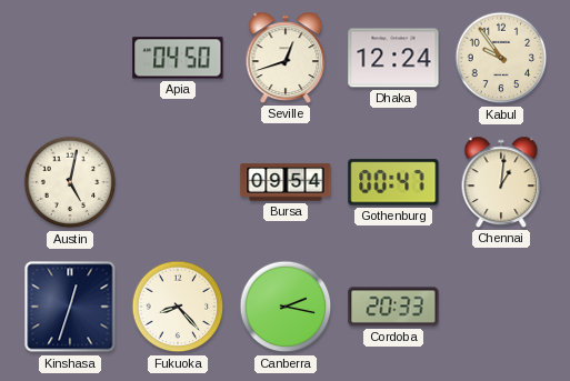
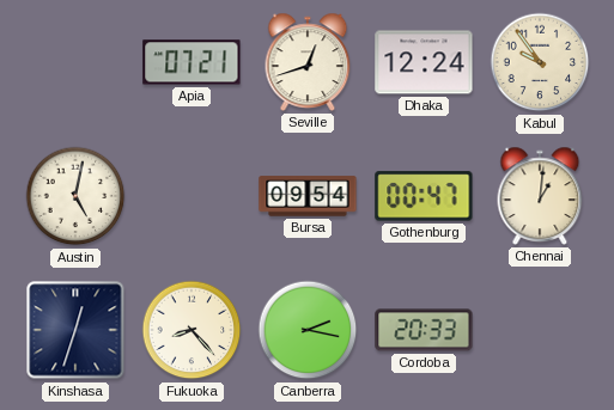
Apia: 04:50 -> 07:21 (192, 62)
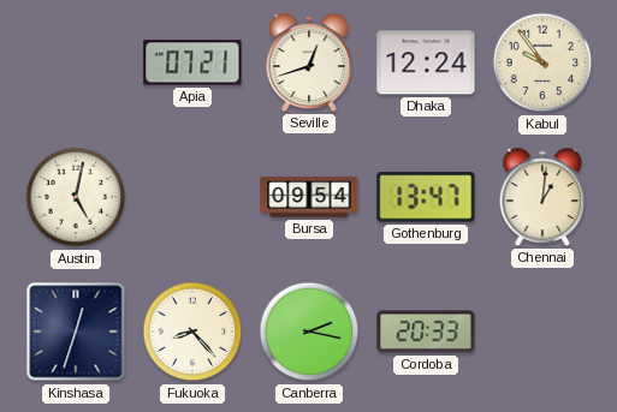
Gothenburg: 00:47 -> 13:47 (426, 197)
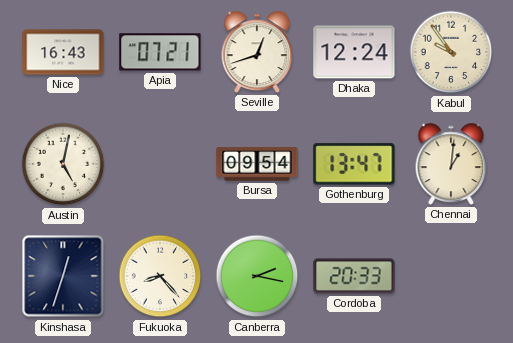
Nice: none -> 16:43 (63, 52)
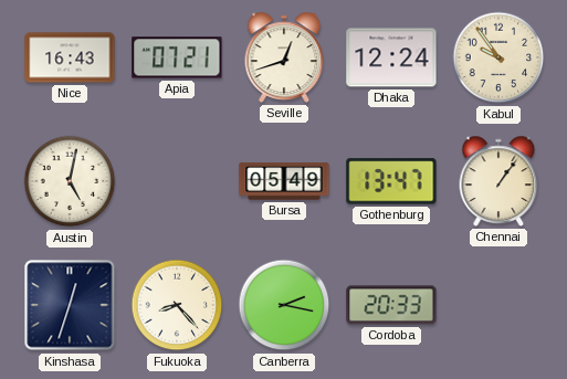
Bursa: 09:54 -> 05:49 (284, 181)
Chennai: 1:01 -> 1:06 (498, 181)
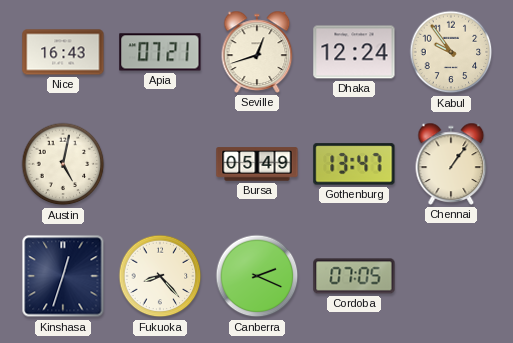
Canberra: 2:17 -> 2:19 (257, 276)
Cordoba: 20:33 -> 07:05 (354, 276)
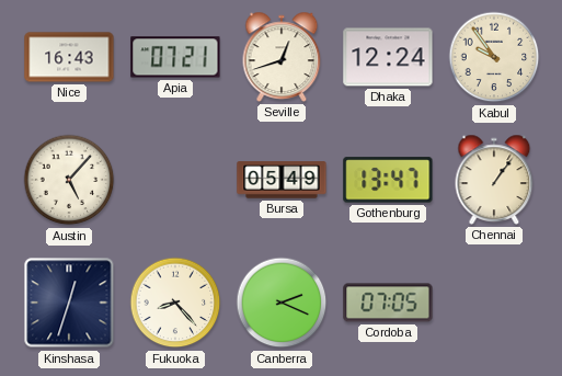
Austin: 5:02 -> 5:07 (69, 180)
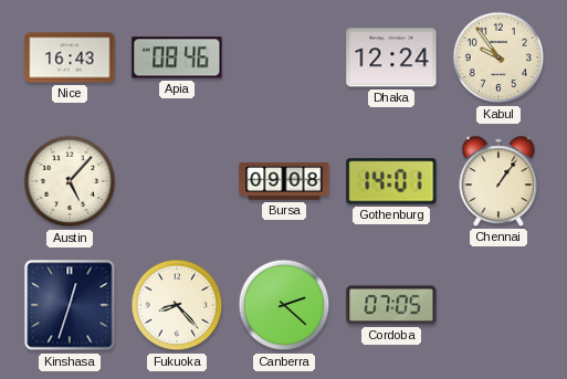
Apia: 07:21 -> 08:46 (177, 57)
Seville: 12:42 -> none (282, 57)
Bursa: 05:49 -> 09:08 (284, 181)
Gothenburg: 13:47 -> 14:01 (391, 181)
Canberra: 2:19 -> 2:22 (284, 305)
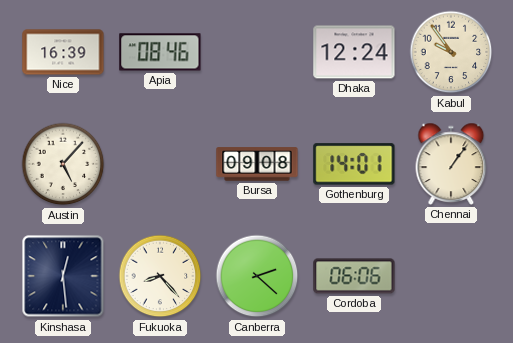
Nice: 16:43 -> 16:39 (63, 52)
Kinshasa: 12:33 -> 12:29 (63, 276)
Cordoba: 07:05 -> 06:06 (354, 276)
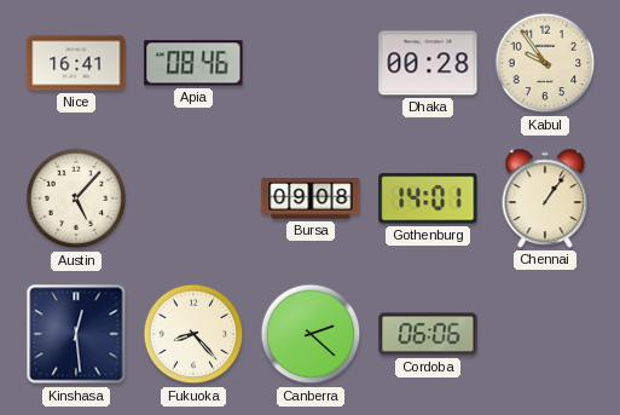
Nice: 16:39 -> 16:41 (76, 63)
Dhaka: 12:24 -> 00:28 (428, 63)
